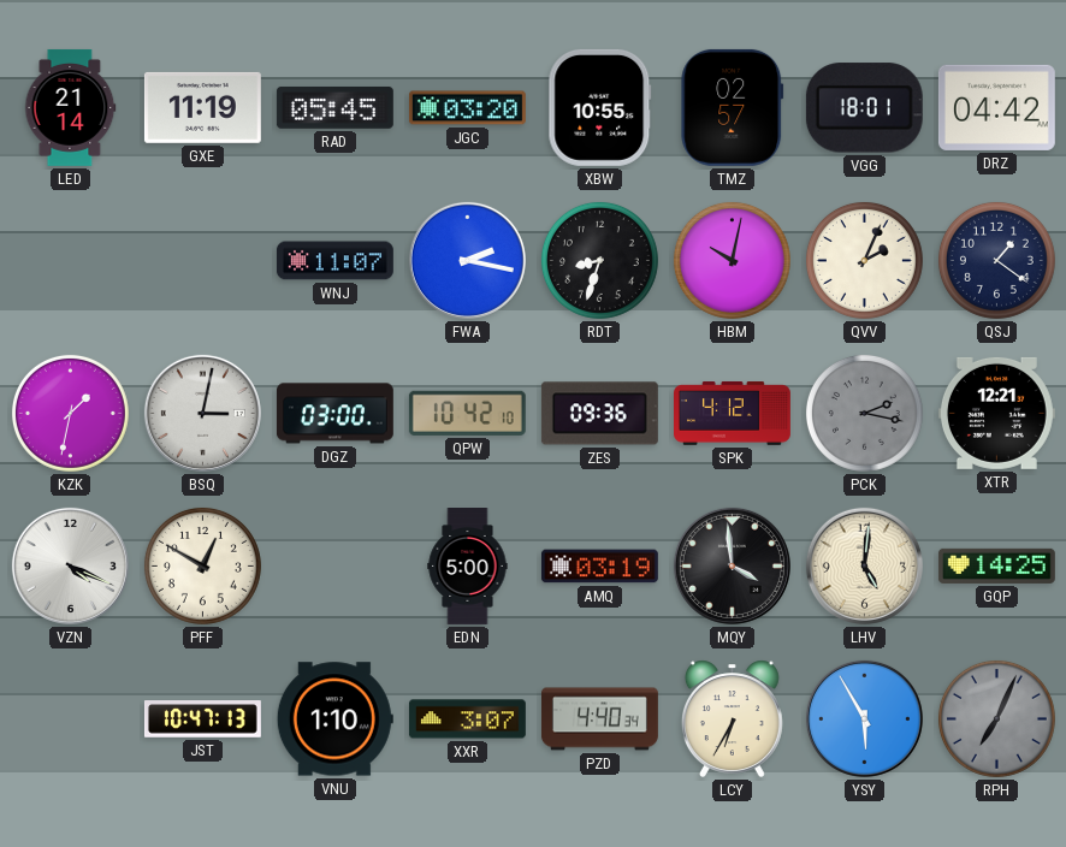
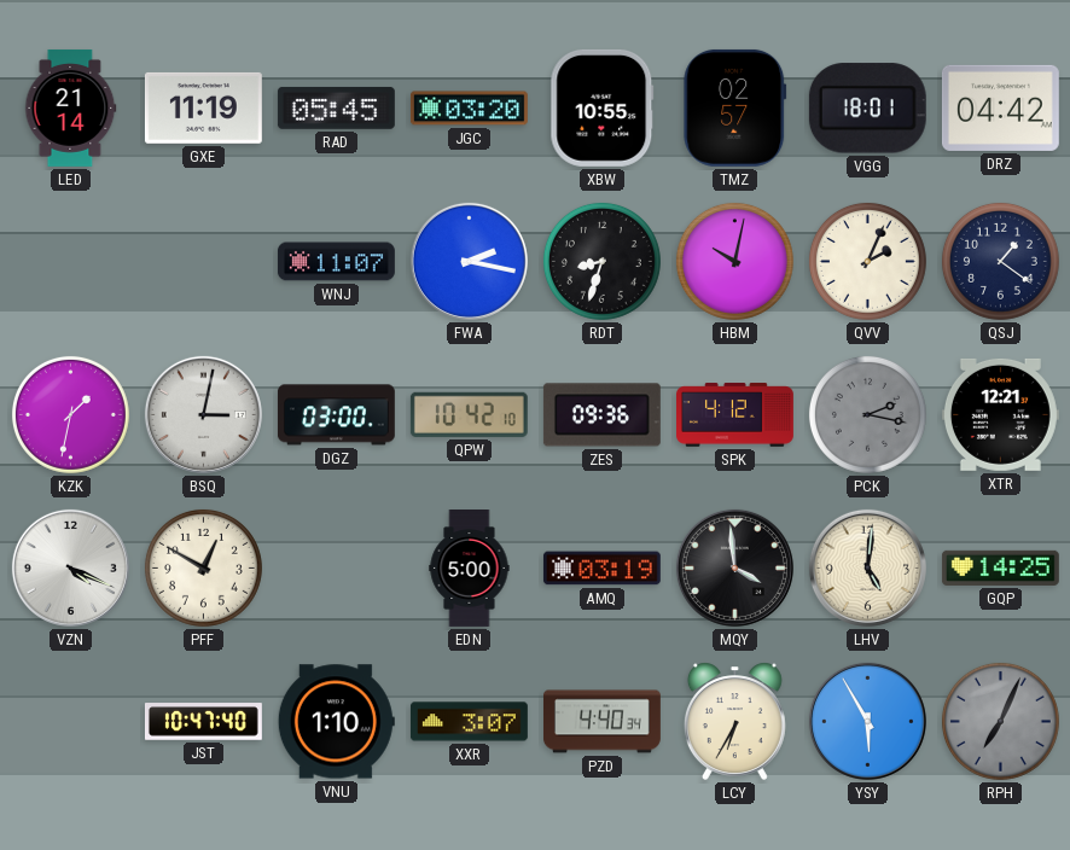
JST: 10:47:13 -> 10:47:40 (203, 722)
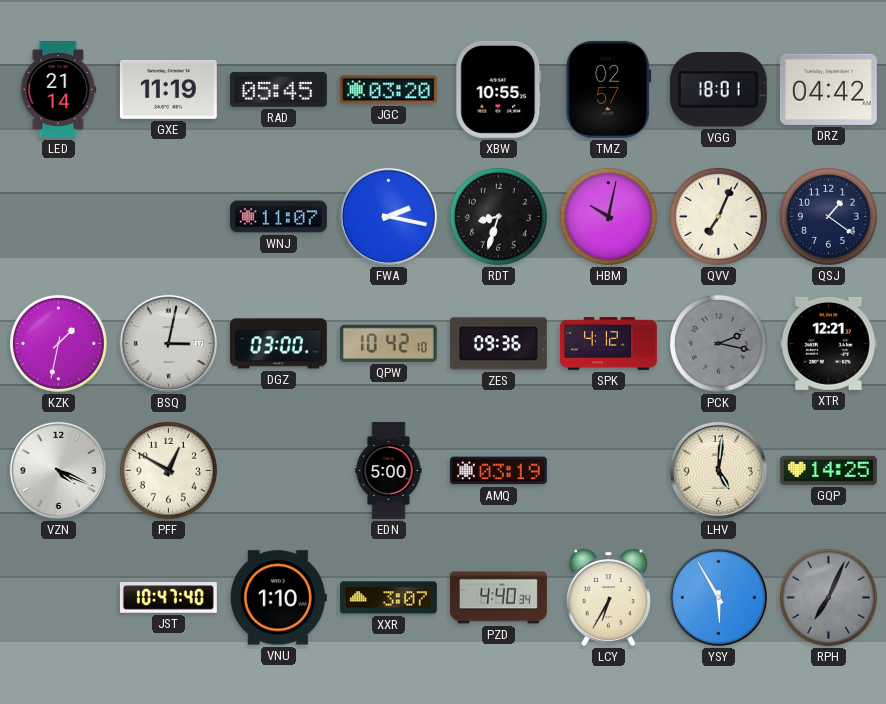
QVV: 2:04 -> 7:04 (718, 216)
MQY: 3:59 -> none (734, 567)
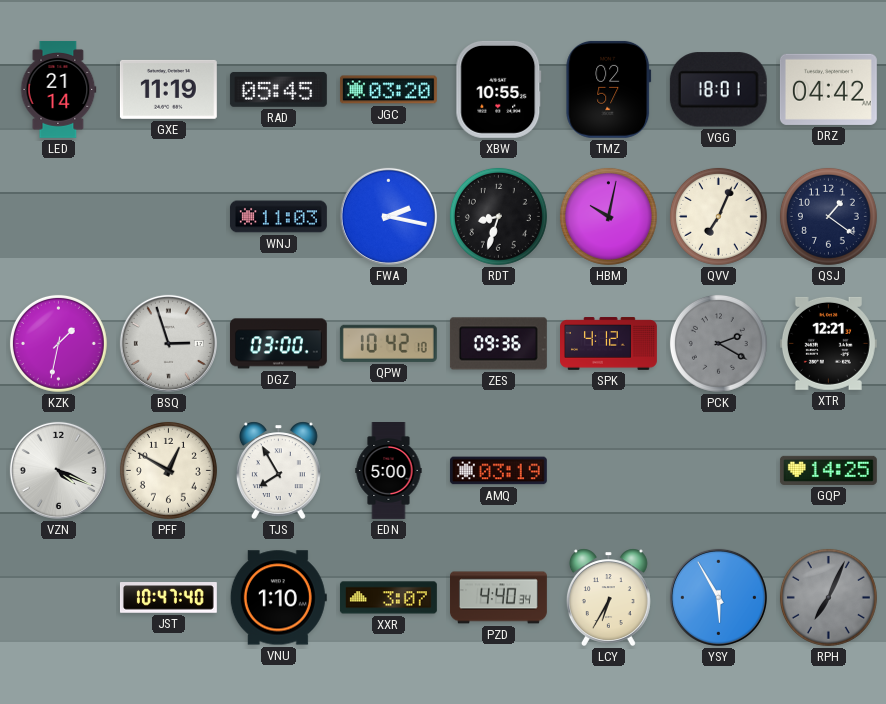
WNJ: 11:07 -> 11:03 (278, 217)
BSQ: 3:02 -> 2:57 (168, 343)
PCK: 2:17 -> 2:20 (718, 343)
TJS: none -> 7:55 (278, 470)
LHV: 5:01 -> none (718, 470)
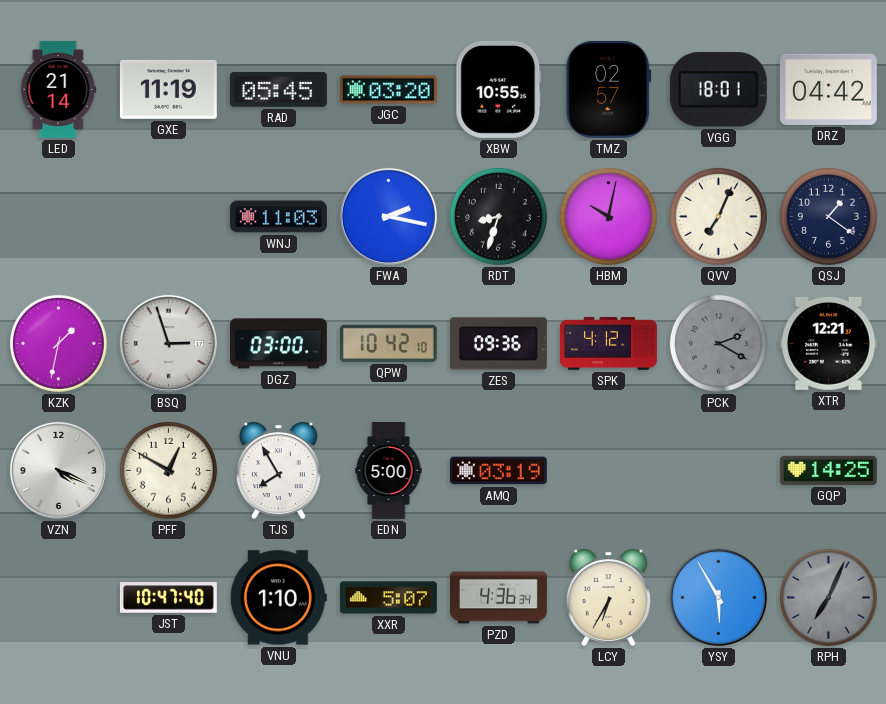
XXR: 3:07 -> 5:07 (388, 598)
PZD: 4:40 -> 4:36 (499, 598)
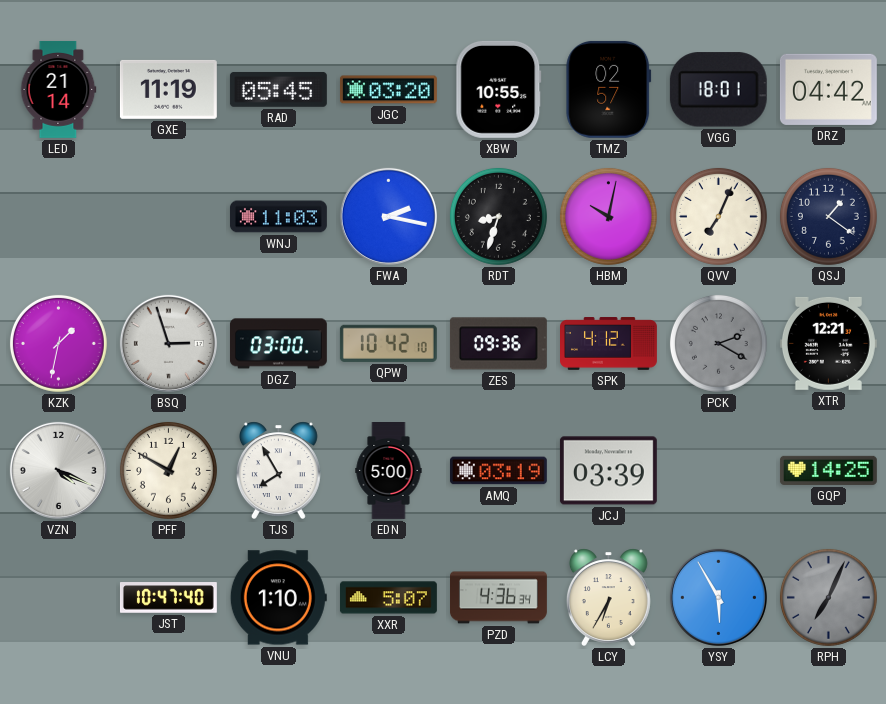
JCJ: none -> 03:39 (608, 471)
